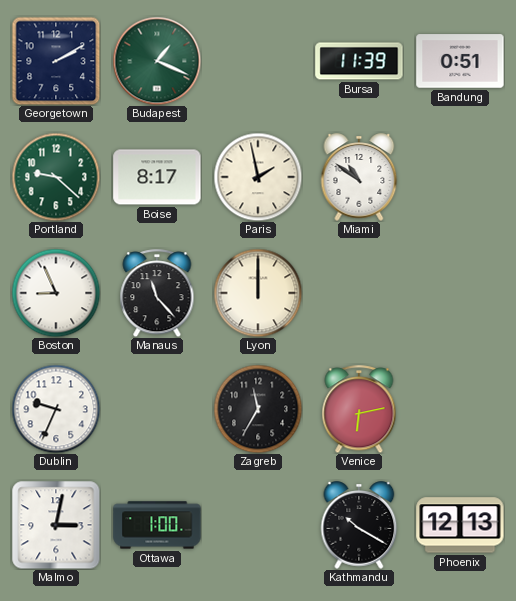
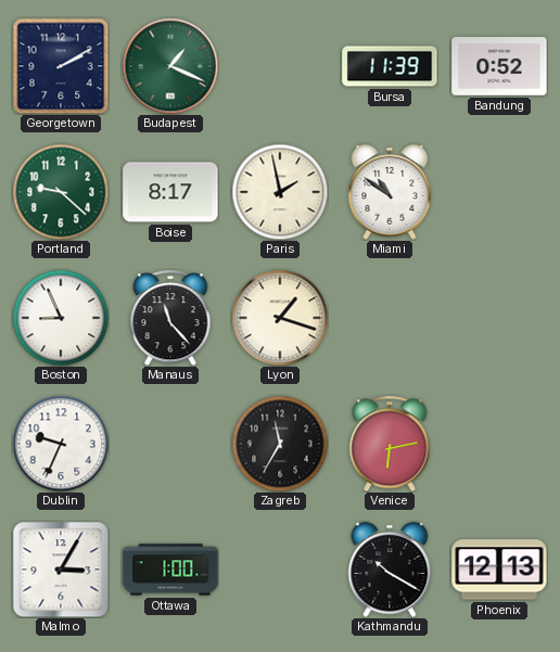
Bandung: 0:51 -> 0:52 (499, 66)
Lyon: 12:00 -> 1:18 (280, 318)
Malmo: 3:02 -> 3:05 (61, 570)
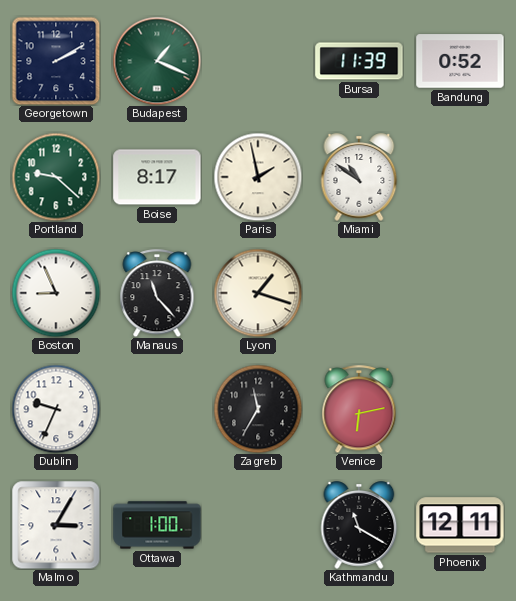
Kathmandu: 10:20 -> 11:20 (359, 525)
Phoenix: 12:13 -> 12:11 (460, 525)
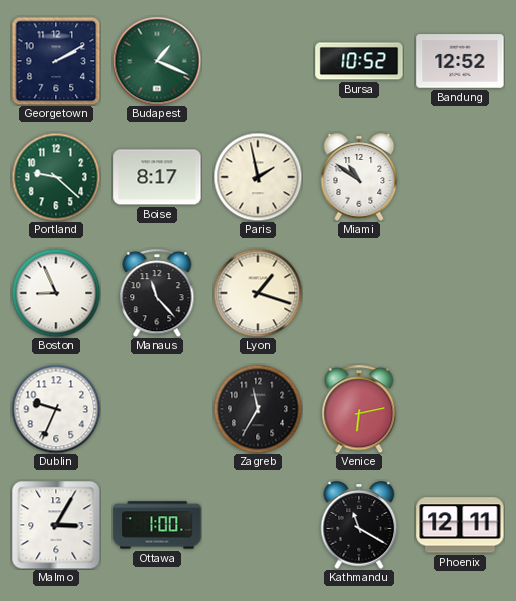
Bursa: 11:39 -> 10:52 (359, 61)
Bandung: 0:52 -> 12:52 (460, 61)
